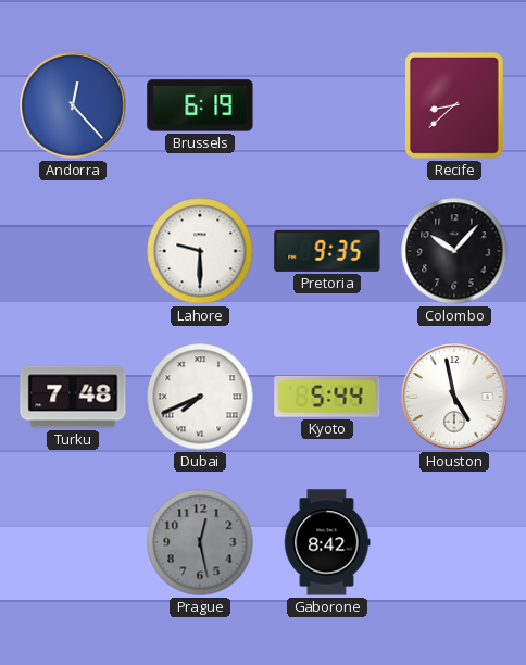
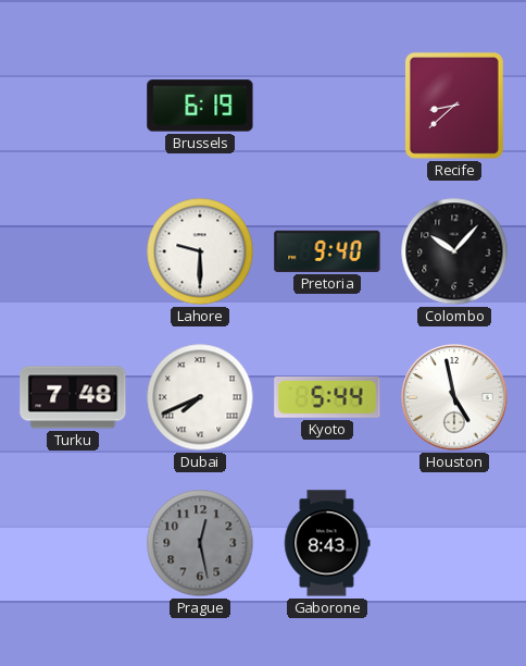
Andorra: 12:23 -> none (73, 105)
Pretoria: 9:35 -> 9:40 (327, 251)
Gaborone: 8:42 -> 8:43 (327, 543)
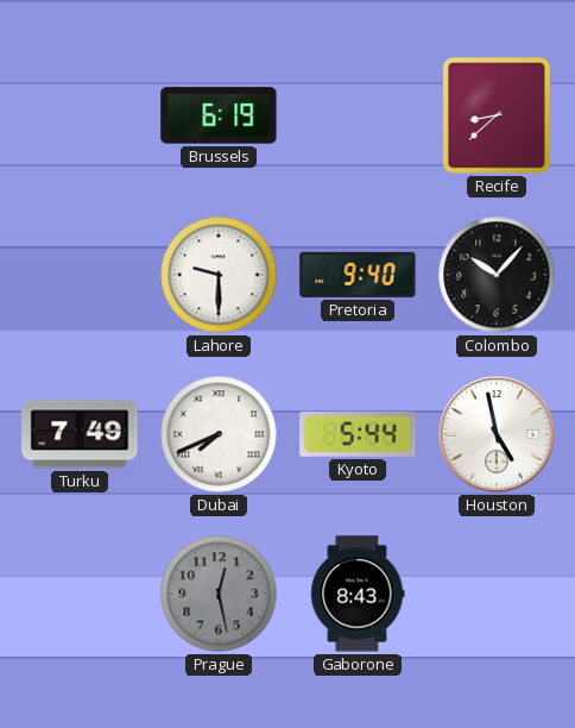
Turku: 7:48 -> 7:49 (80, 434)
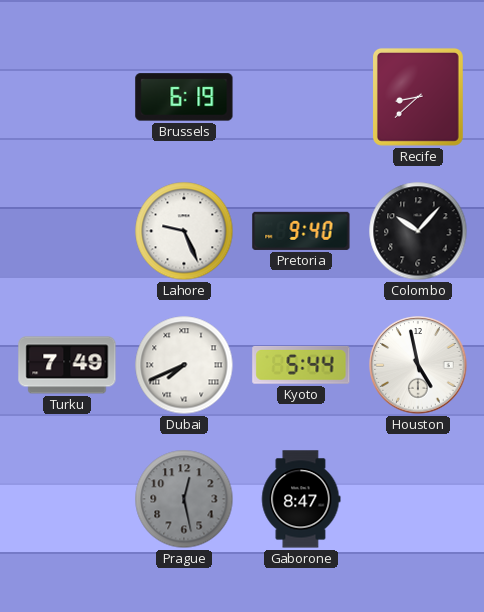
Lahore: 9:30 -> 9:26 (184, 231)
Gaborone: 8:43 -> 8:47 (301, 499)
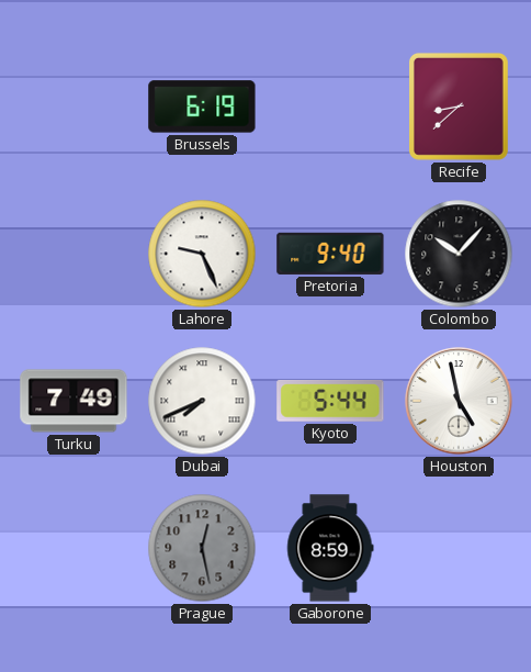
Gaborone: 8:47 -> 8:59 (330, 548)
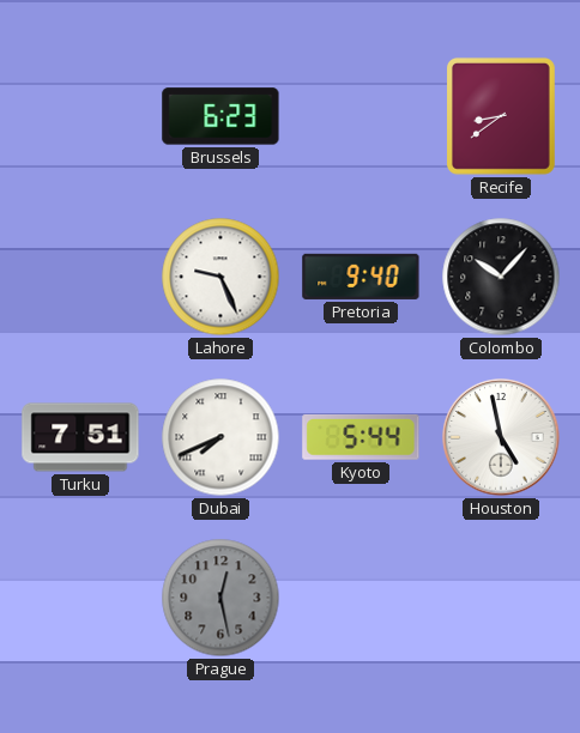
Brussels: 6:19 -> 6:23 (220, 116)
Recife: 8:38 -> 8:39 (501, 116)
Turku: 7:49 -> 7:51 (80, 437)
Gaborone: 8:59 -> none (330, 548)
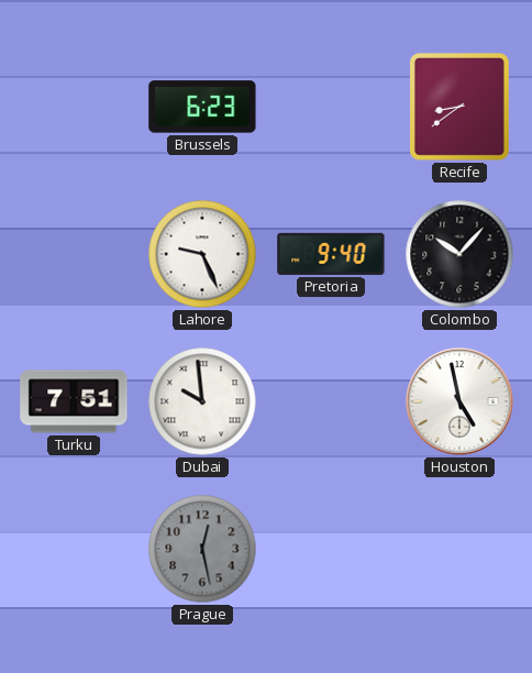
Dubai: 7:41 -> 9:59 (202, 401)
Kyoto: 5:44 -> none (361, 437)
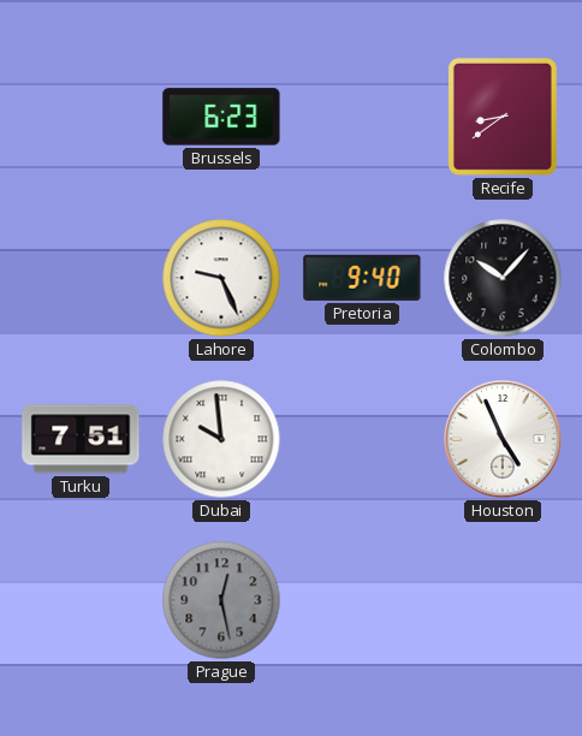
Houston: 4:58 -> 4:56 (503, 439)
